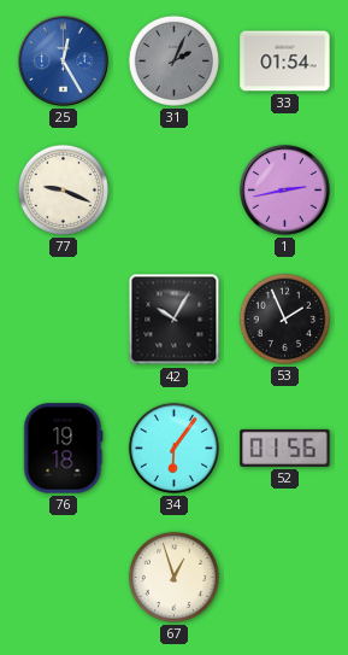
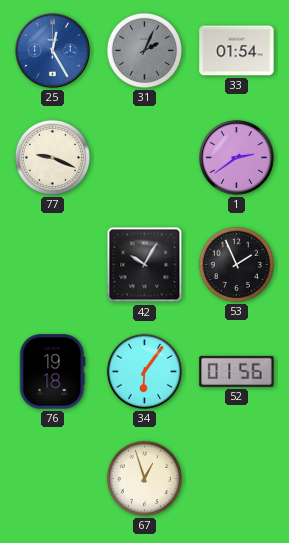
1: 2:43 -> 2:39 (237, 158)
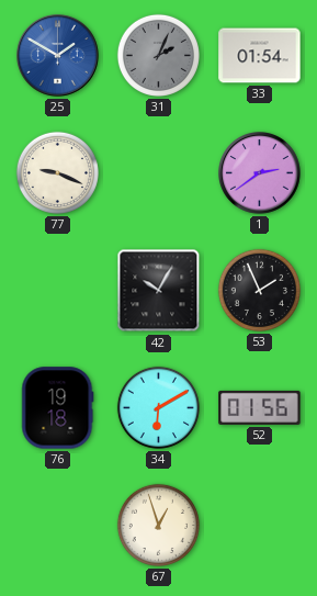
25: 12:25 -> 1:50 (58, 56)
34: 6:06 -> 6:10 (158, 407)
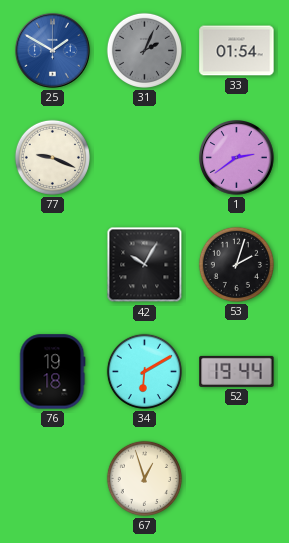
53: 1:56 -> 2:03 (236, 264)
52: 01:56 -> 19:44 (237, 371)
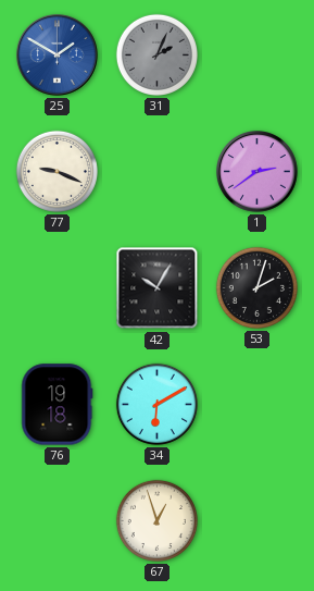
33: 01:54 -> none (237, 51)
52: 19:44 -> none (237, 371)
